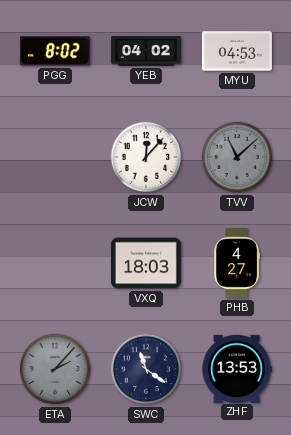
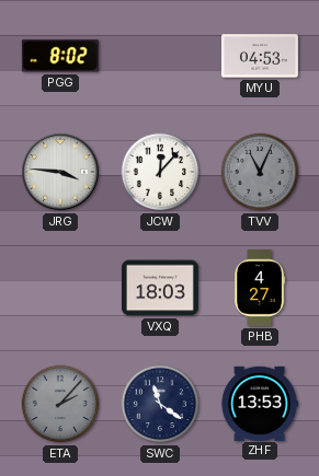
YEB: 04:02 -> none (147, 51)
JRG: none -> 3:46 (61, 173)
TVV: 11:08 -> 11:04 (260, 172)
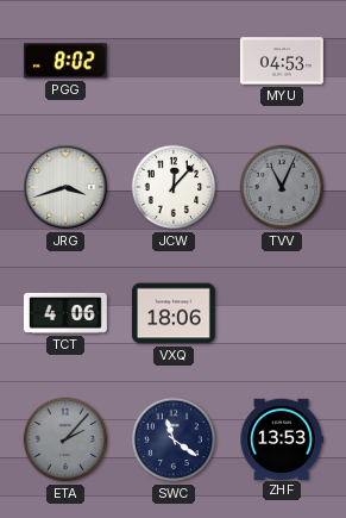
JRG: 3:46 -> 3:42 (67, 188)
TCT: none -> 4:06 (65, 313)
VXQ: 18:03 -> 18:06 (174, 313)
PHB: 4:27 -> none (260, 288)
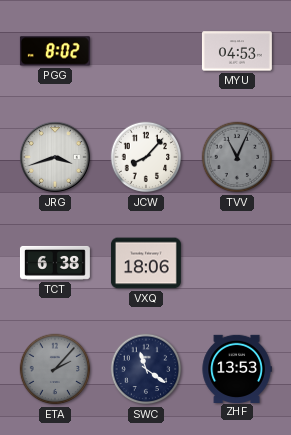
JCW: 12:07 -> 8:07 (146, 157)
TCT: 4:06 -> 6:38 (55, 263)
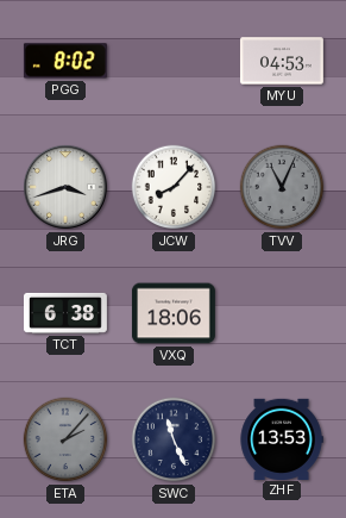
SWC: 11:21 -> 11:26 (174, 439)
